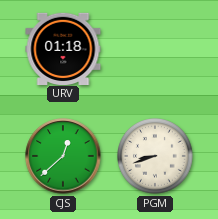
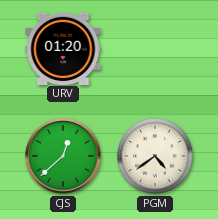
URV: 01:18 -> 01:20 (63, 48)
PGM: 8:42 -> 4:39 (156, 157)
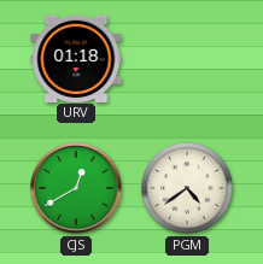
URV: 01:20 -> 01:18 (76, 58)
CJS: 12:38 -> 12:40 (76, 188)
